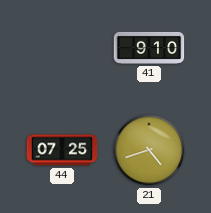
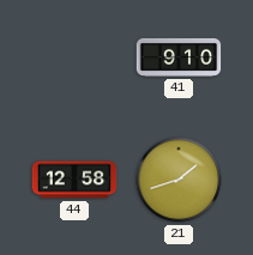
44: 07:25 -> 12:58 (74, 180)
21: 4:42 -> 1:42 (179, 180)
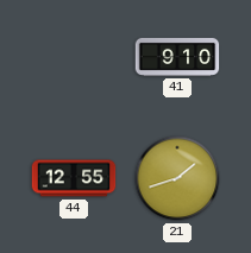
44: 12:58 -> 12:55 (74, 178)
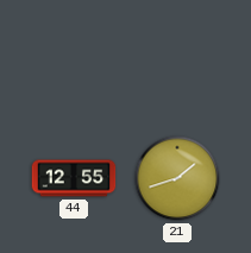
41: 9:10 -> none (177, 57)
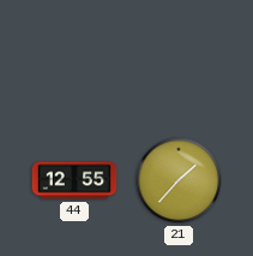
21: 1:42 -> 1:37 (179, 180)
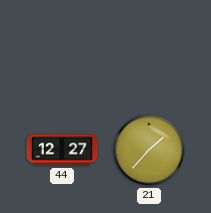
44: 12:55 -> 12:27 (62, 150)
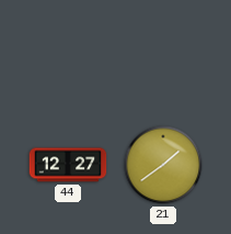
21: 1:37 -> 1:39 (163, 165)
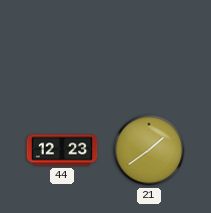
44: 12:27 -> 12:23 (62, 150)
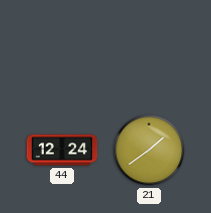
44: 12:23 -> 12:24 (62, 150)
